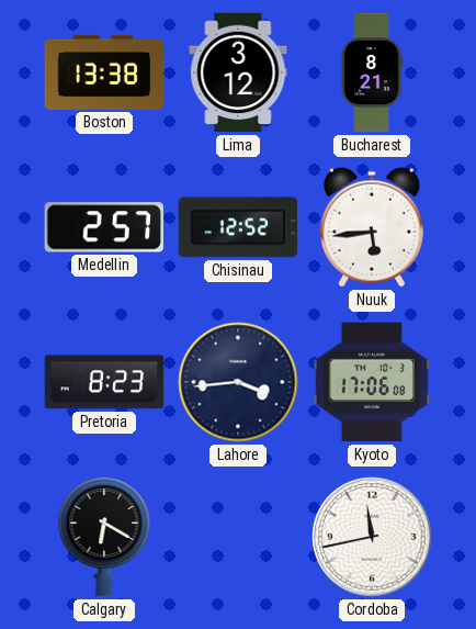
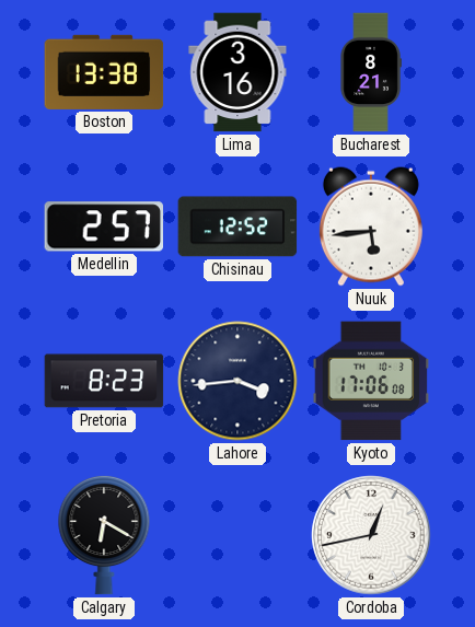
Lima: 3:12 -> 3:16 (237, 72)
Cordoba: 11:43 -> 12:43 (371, 535)
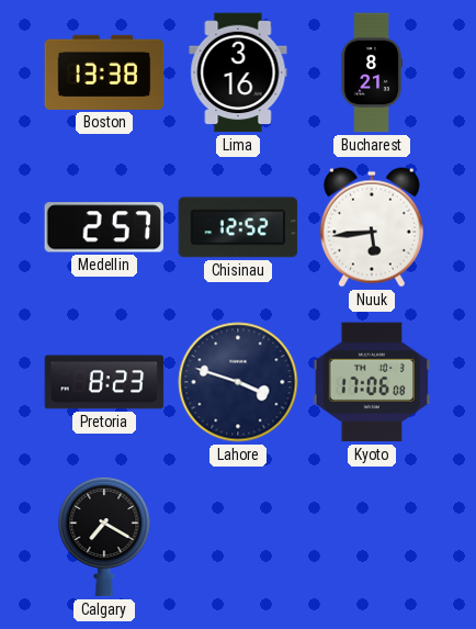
Lahore: 3:44 -> 3:48 (238, 382)
Calgary: 6:20 -> 7:20 (104, 537)
Cordoba: 12:43 -> none (371, 535)
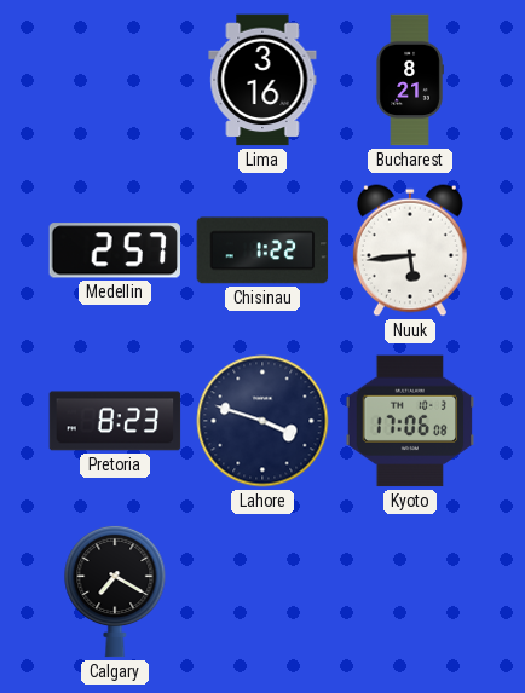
Boston: 13:38 -> none (104, 72)
Chisinau: 12:52 -> 1:22 (262, 250)
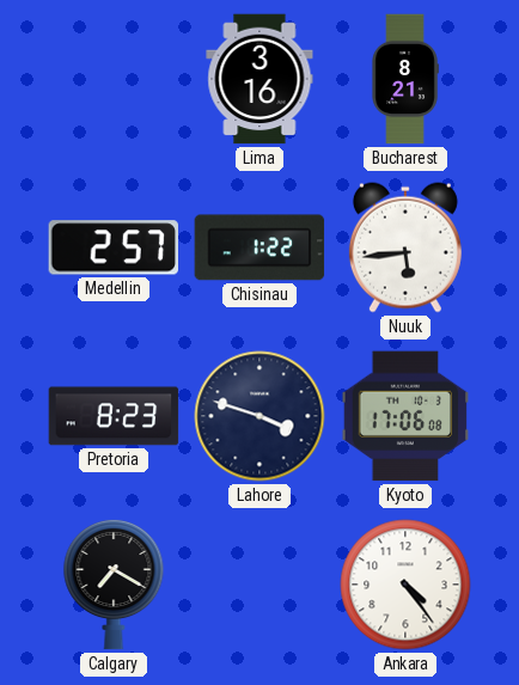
Ankara: none -> 4:24 (405, 585)
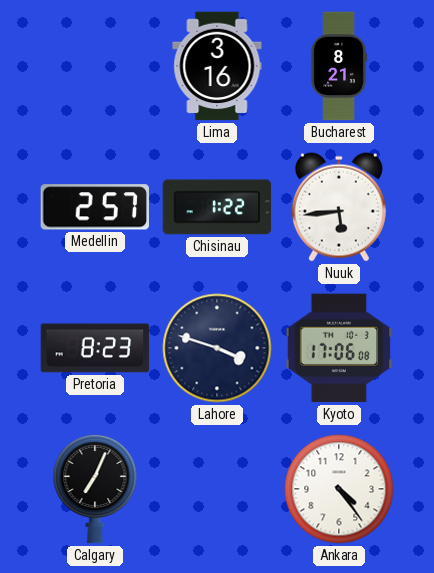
Calgary: 7:20 -> 7:04 (95, 489)
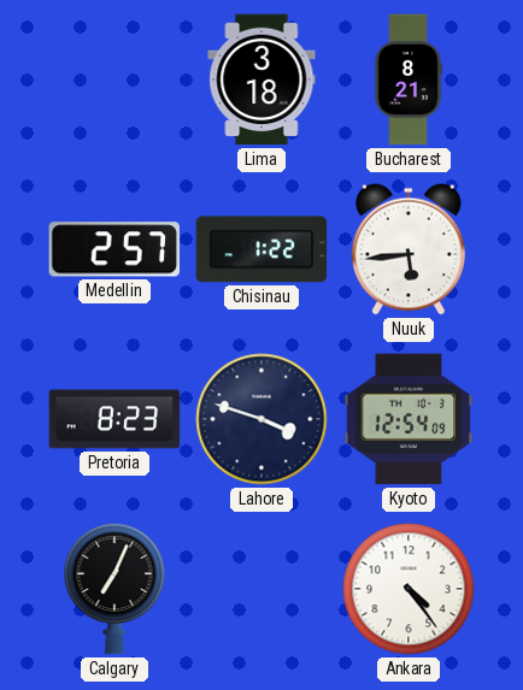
Lima: 3:16 -> 3:18 (261, 79)
Kyoto: 17:06 -> 12:54 (409, 419)
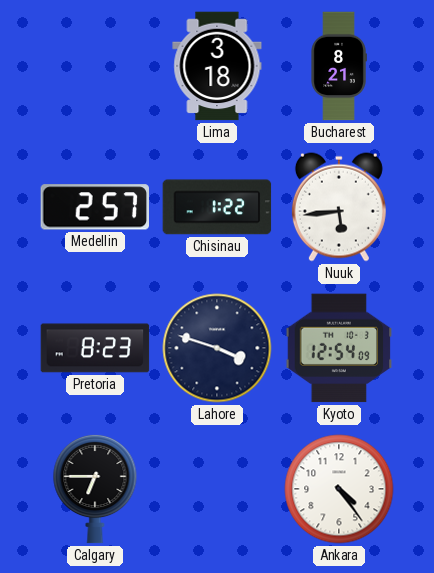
Calgary: 7:04 -> 6:45 (95, 489)
